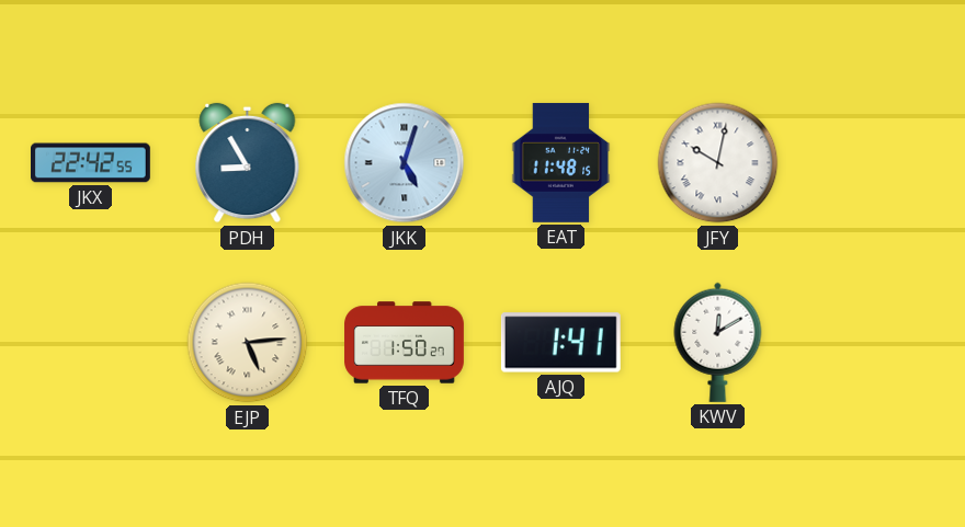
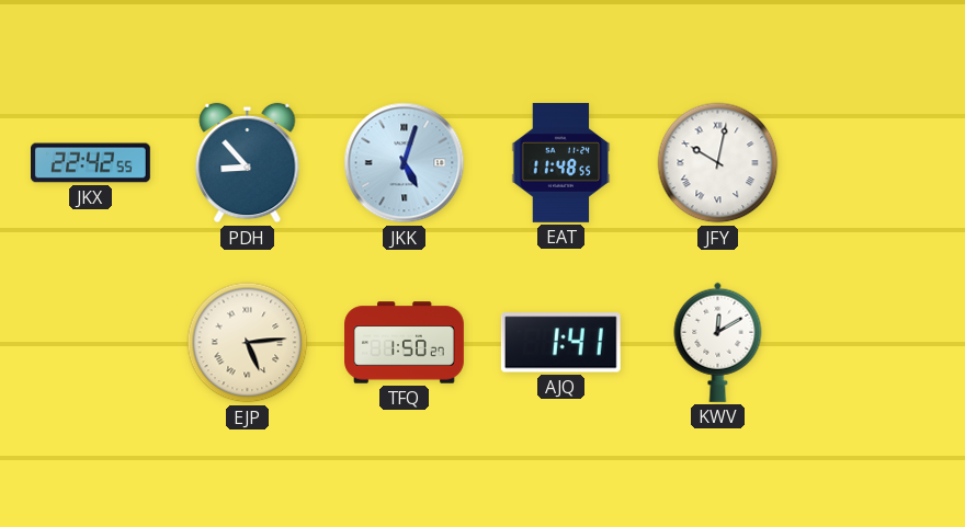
PDH: 8:55 -> 8:53 (248, 163)
EAT: 11:48:15 -> 11:48:55 (561, 163)
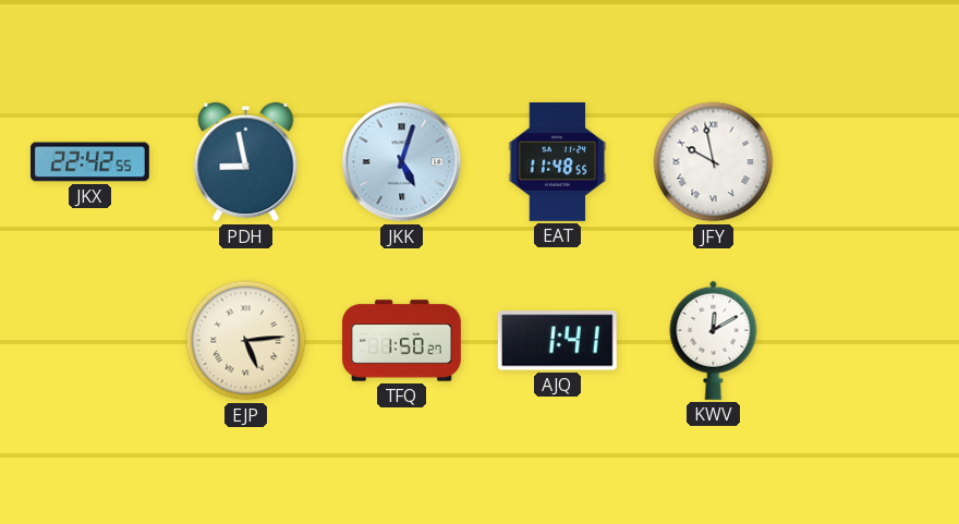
PDH: 8:53 -> 8:58 (246, 162)
JFY: 10:02 -> 9:58 (714, 162)
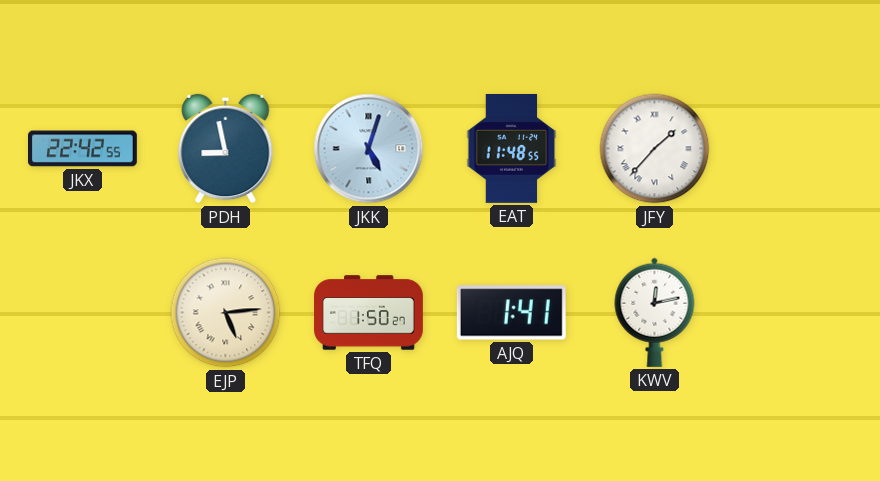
JFY: 9:58 -> 1:37 (655, 149)
KWV: 12:10 -> 12:13 (655, 312)
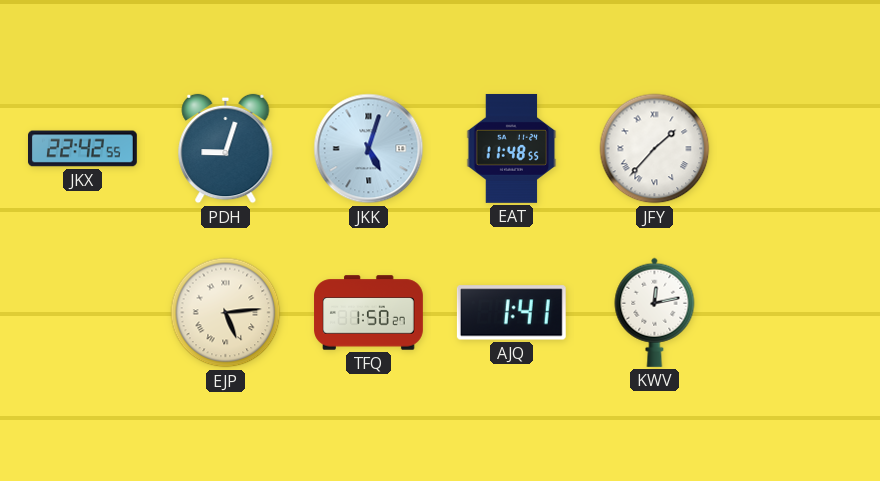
PDH: 8:58 -> 9:03 (226, 149)
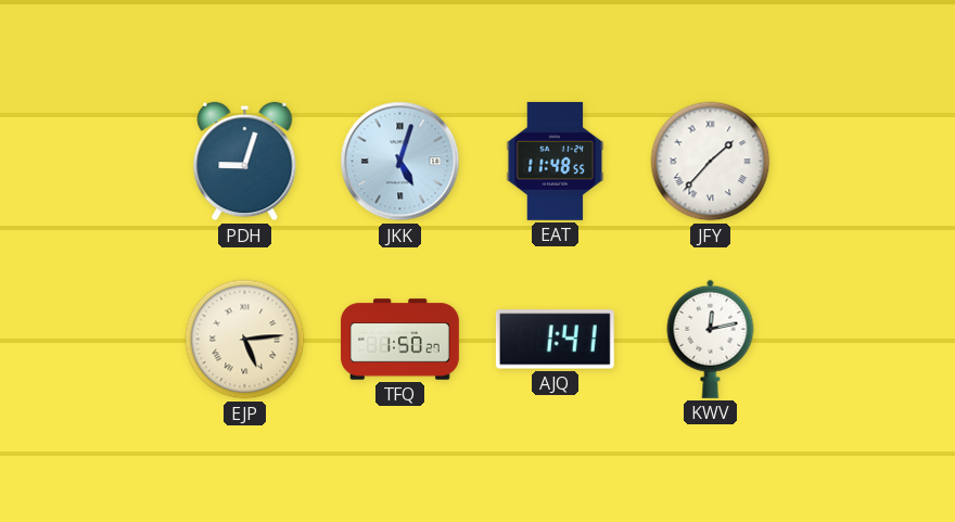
JKX: 22:42 -> none (83, 149)
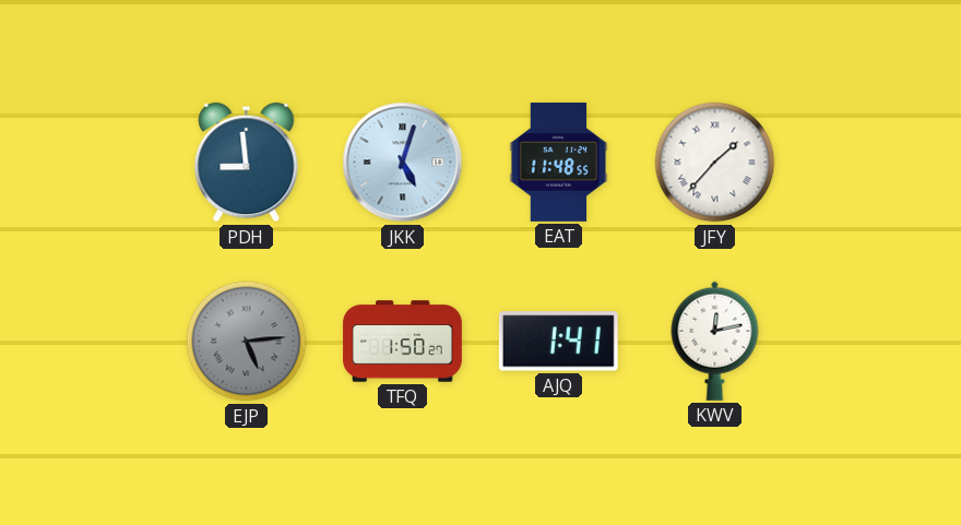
PDH: 9:03 -> 8:59 (247, 163)
EJP dial: cream -> grey (247, 342)
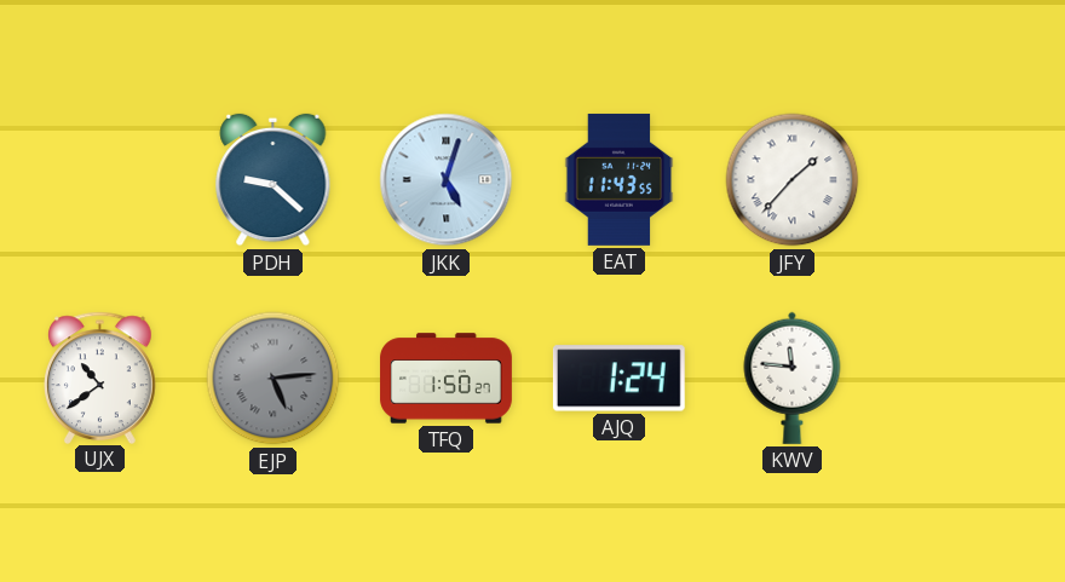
PDH: 8:59 -> 9:22 (274, 180)
EAT: 11:48 -> 11:43 (620, 180)
UJX: none -> 10:39 (100, 378)
AJQ: 1:41 -> 1:24 (618, 379)
KWV: 12:13 -> 11:46 (793, 378)
